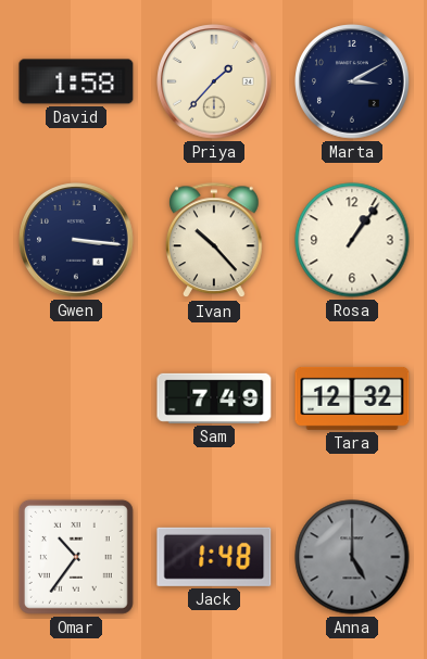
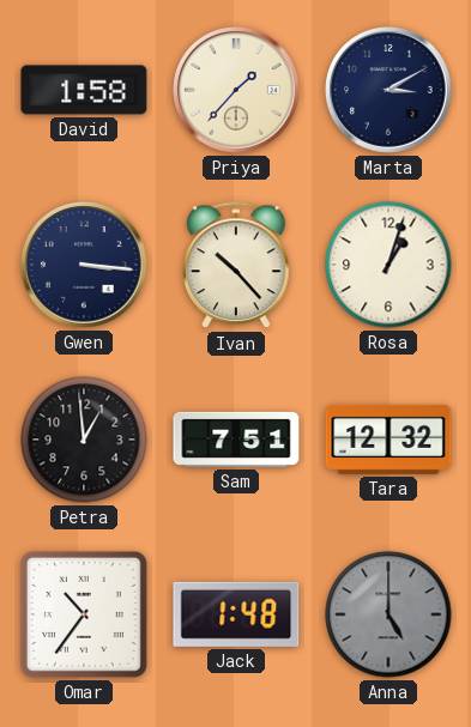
Rosa: 1:06 -> 1:03 (388, 265)
Petra: none -> 12:59 (84, 440)
Sam: 7:49 -> 7:51 (236, 440)
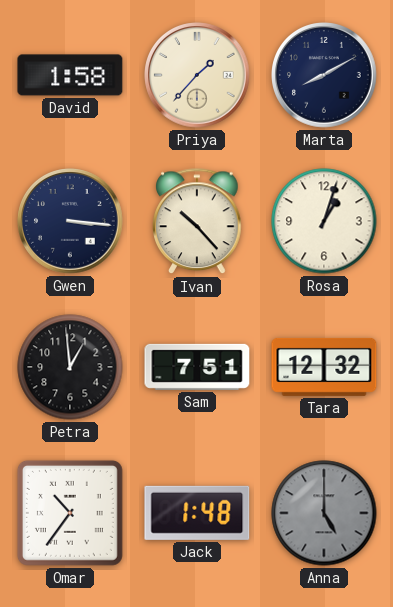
Marta: 3:10 -> 8:10 (325, 76)
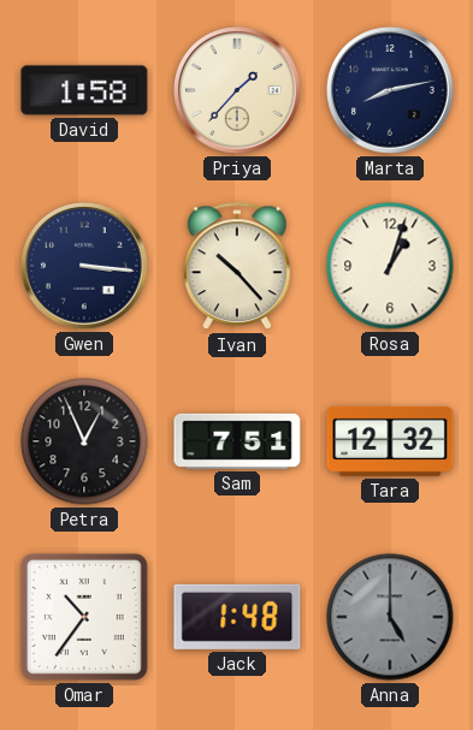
Marta: 8:10 -> 8:13 (391, 91)
Petra: 12:59 -> 12:56 (84, 441)
